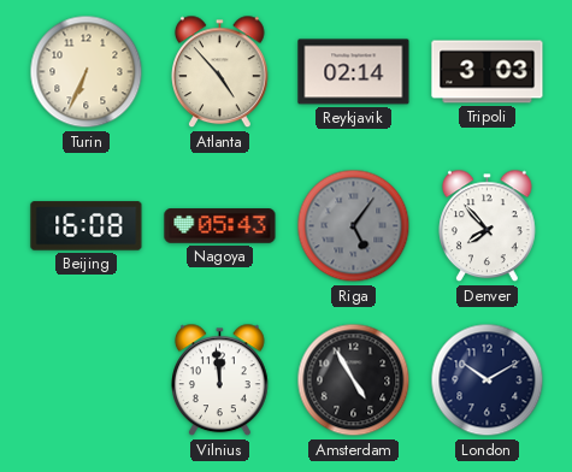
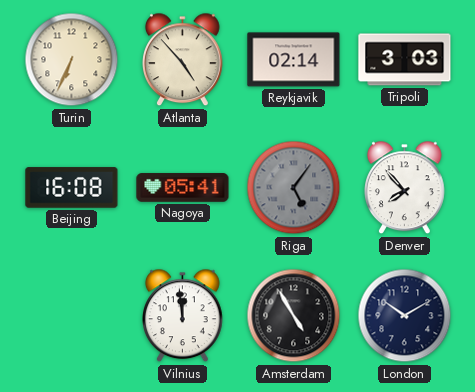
Nagoya: 05:43 -> 05:41 (183, 188)
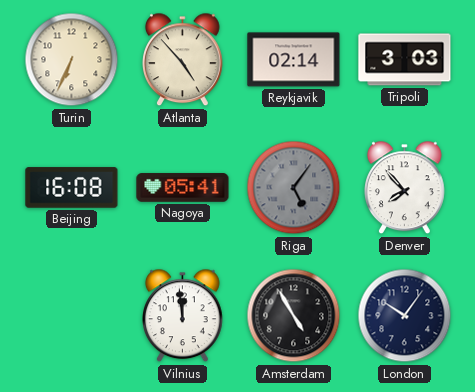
London: 10:10 -> 10:06 (405, 316)
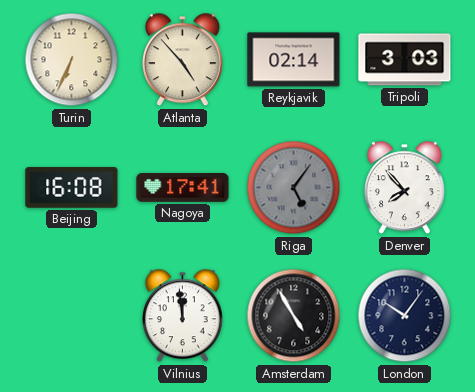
Nagoya: 05:41 -> 17:41 (183, 188)
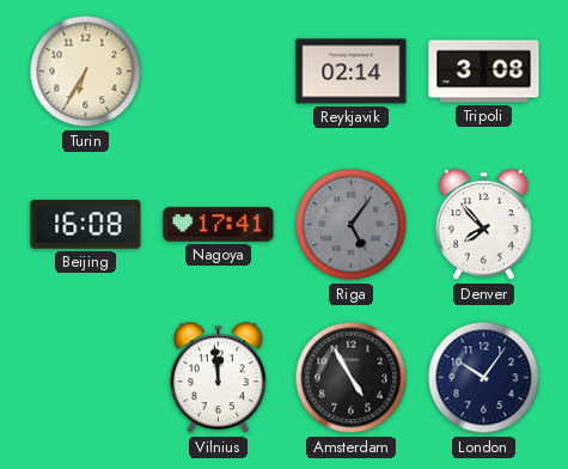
Turin: 6:34 -> 6:35 (86, 72)
Atlanta: 4:53 -> none (183, 60)
Tripoli: 3:03 -> 3:08 (484, 72)
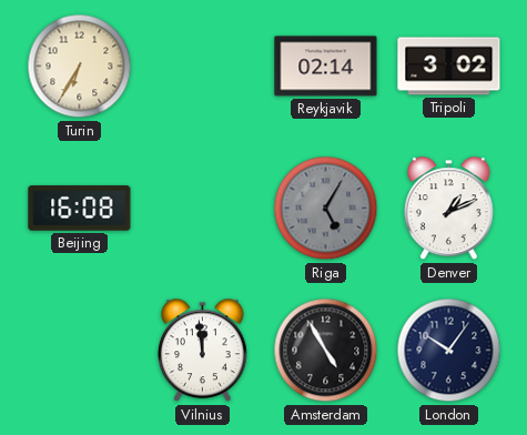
Tripoli: 3:08 -> 3:02 (449, 67)
Nagoya: 17:41 -> none (219, 225)
Riga: 5:06 -> 5:05 (326, 209)
Denver: 7:53 -> 1:11 (449, 209)
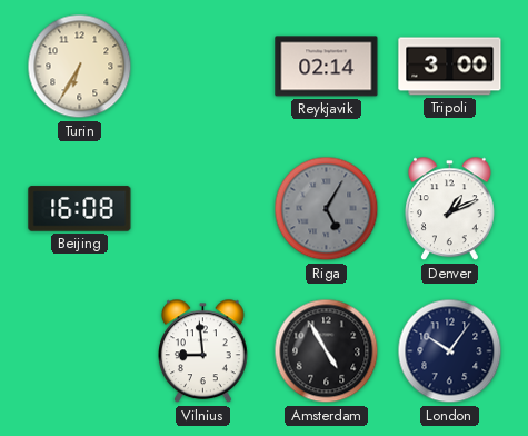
Tripoli: 3:02 -> 3:00 (450, 67)
Vilnius: 11:59 -> 8:59 (203, 351)
